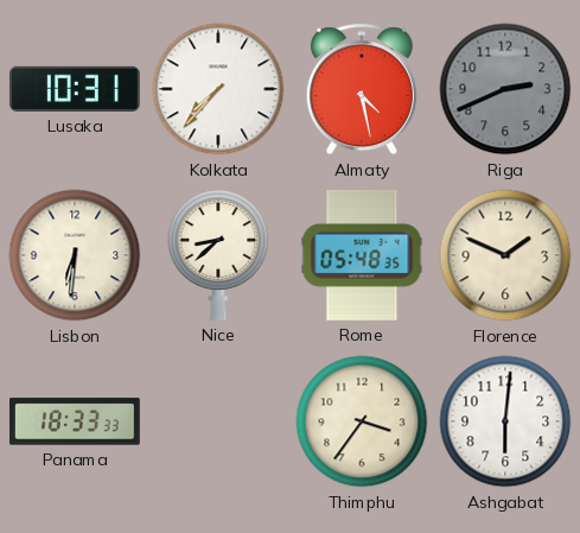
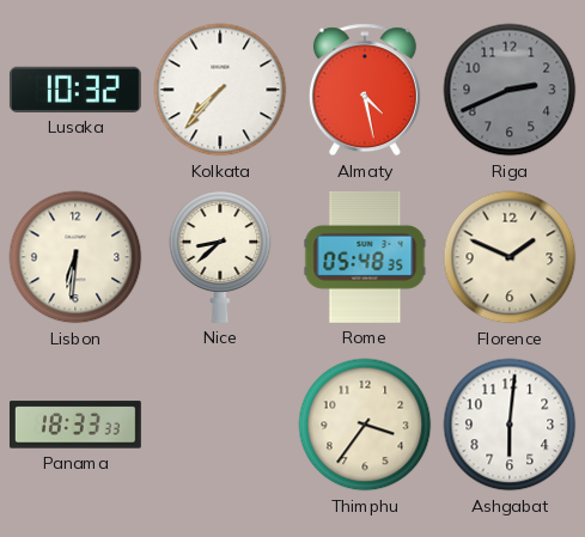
Lusaka: 10:31 -> 10:32 (75, 90)
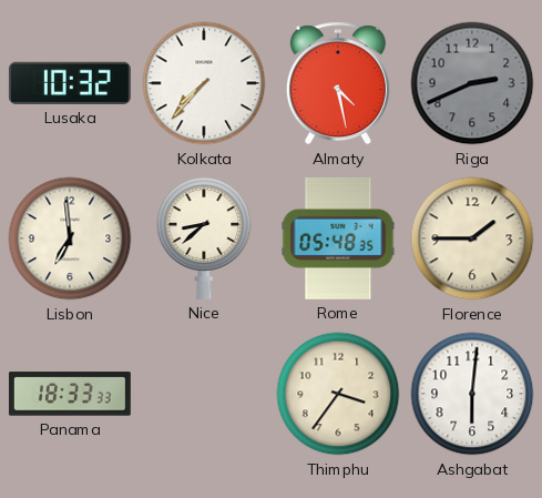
Lisbon: 6:31 -> 6:59 (70, 238)
Florence: 1:49 -> 1:45 (472, 238)
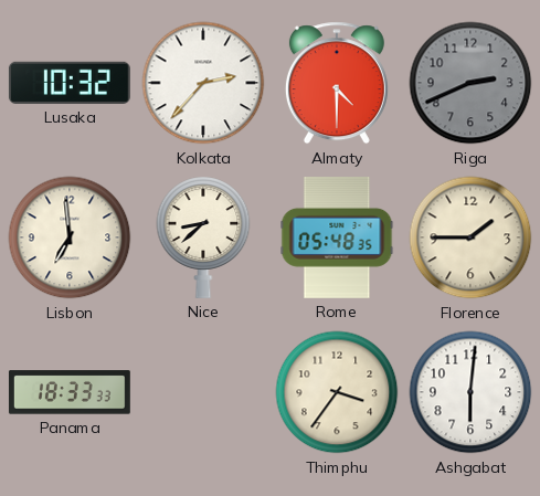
Kolkata: 7:37 -> 2:37 (203, 83)
Almaty: 4:28 -> 4:30 (337, 83)
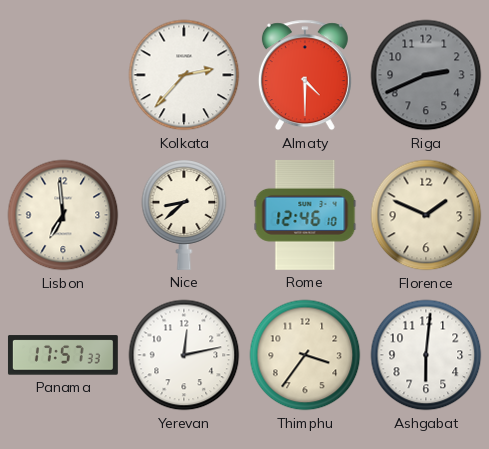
Lusaka: 10:32 -> none (70, 83)
Rome: 05:48 -> 12:46 (305, 215)
Florence: 1:45 -> 1:49 (426, 215)
Panama: 18:33 -> 17:57 (63, 355)
Yerevan: none -> 12:13 (184, 355)
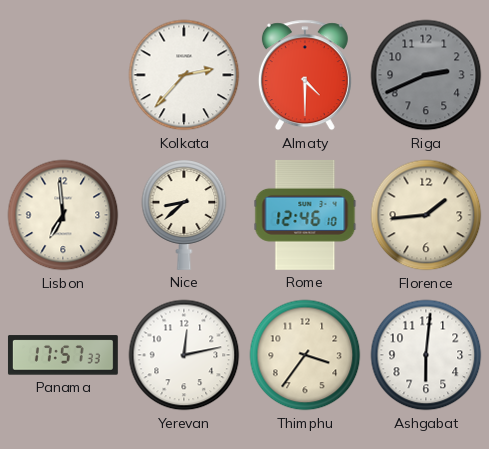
Florence: 1:49 -> 1:44 (426, 215)
